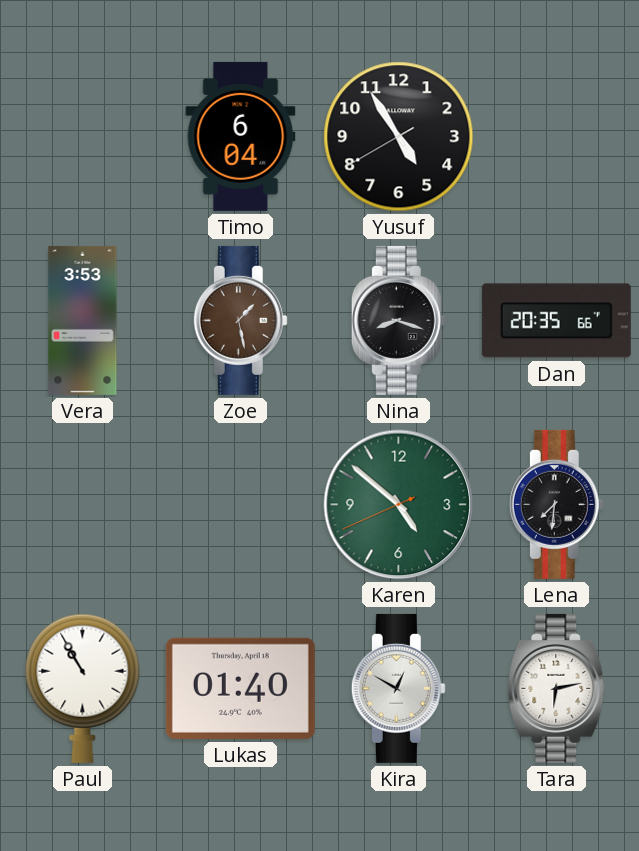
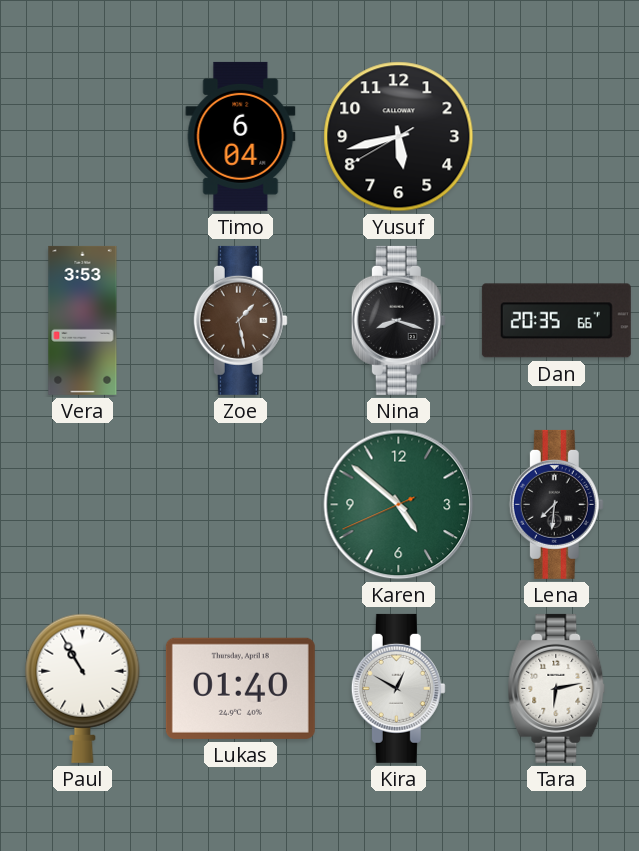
Yusuf: 4:54 -> 5:42 (399, 137)
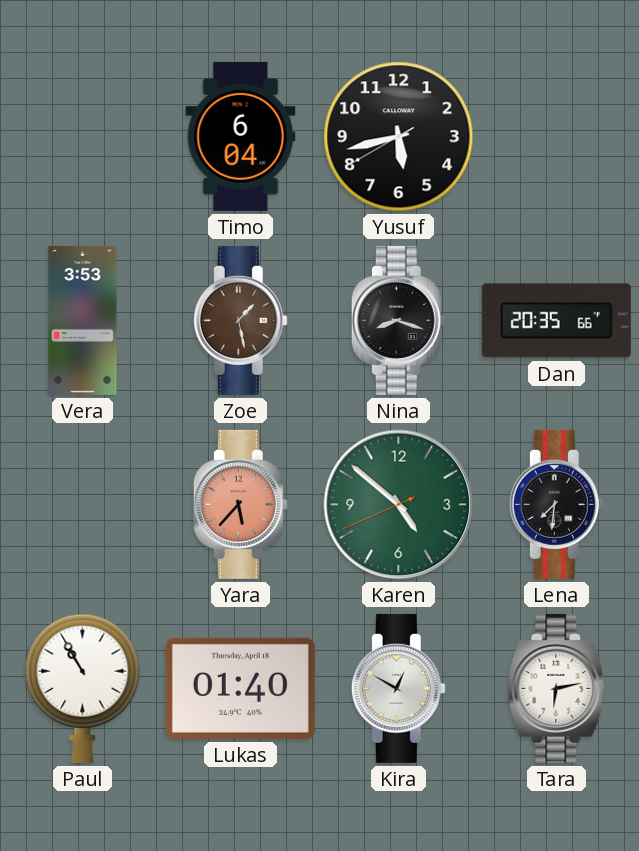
Yara: none -> 5:37 (240, 504)
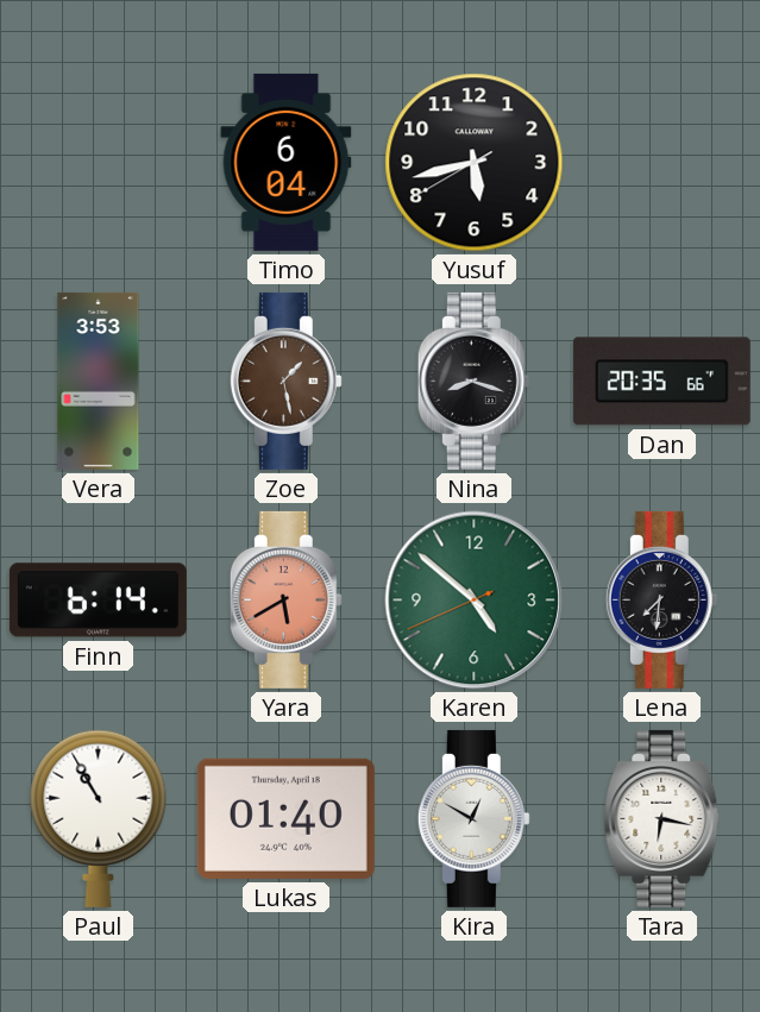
Finn: none -> 6:14 (98, 601)
Yara: 5:37 -> 5:40 (285, 599)
Tara: 6:13 -> 6:17 (662, 818)
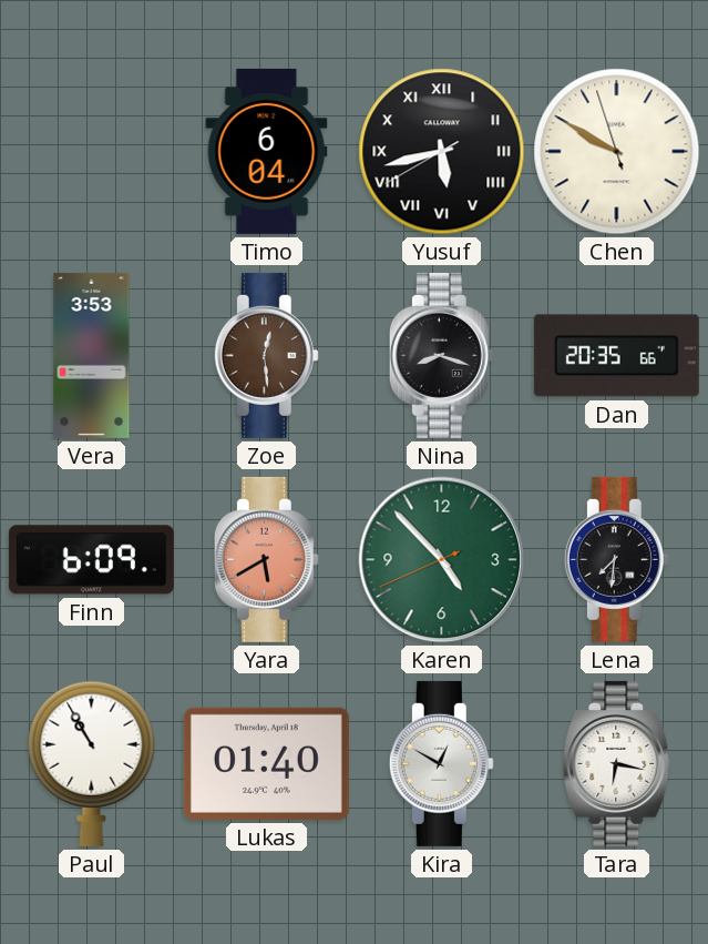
Yusuf numerals: Arabic -> Roman (442, 152)
Chen: none -> 9:49 (617, 152)
Zoe: 1:28 -> 12:29 (266, 355)
Finn: 6:14 -> 6:09 (91, 560)
Karen: 4:51 -> 4:52 (442, 560)
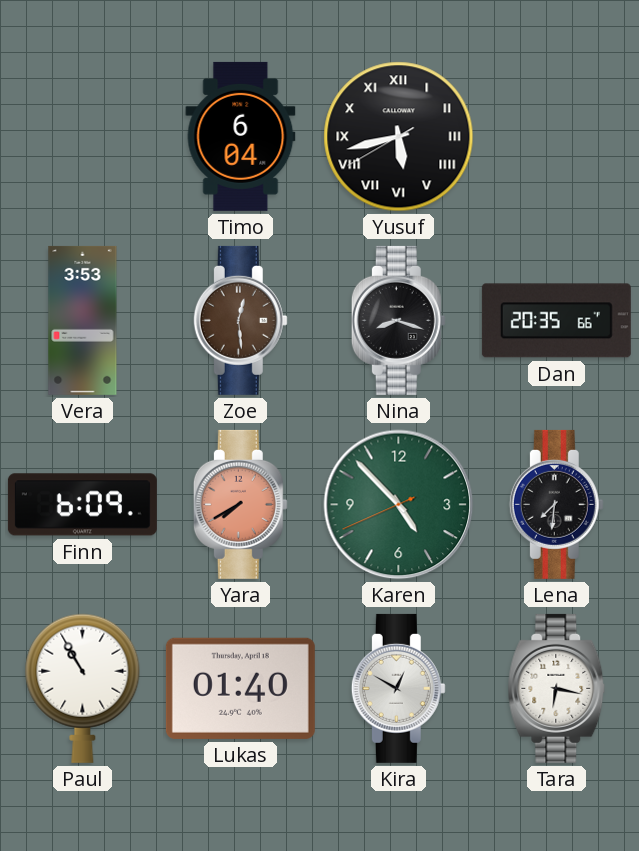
Chen: 9:49 -> none (617, 152)
Yara: 5:40 -> 7:40 (240, 504)
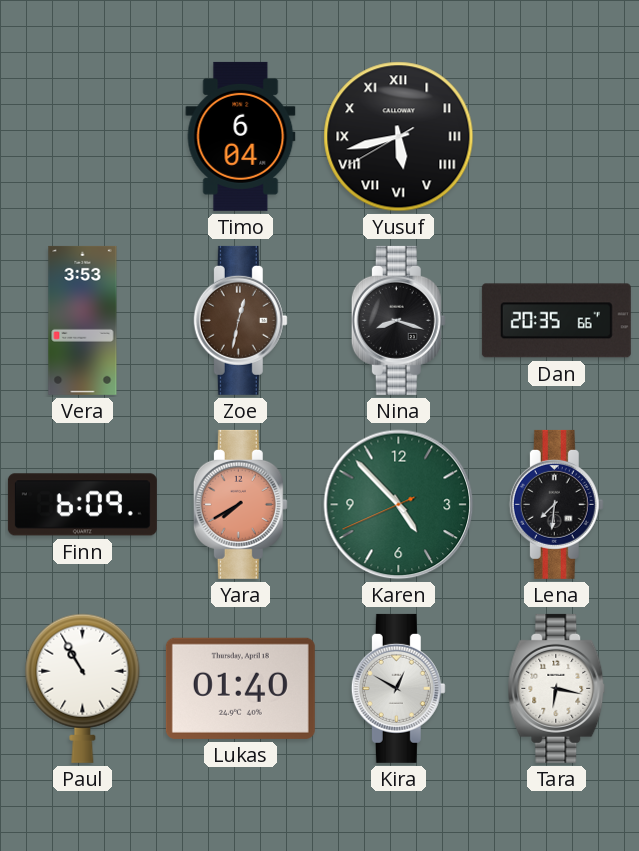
Zoe: 12:29 -> 12:32 (240, 320)
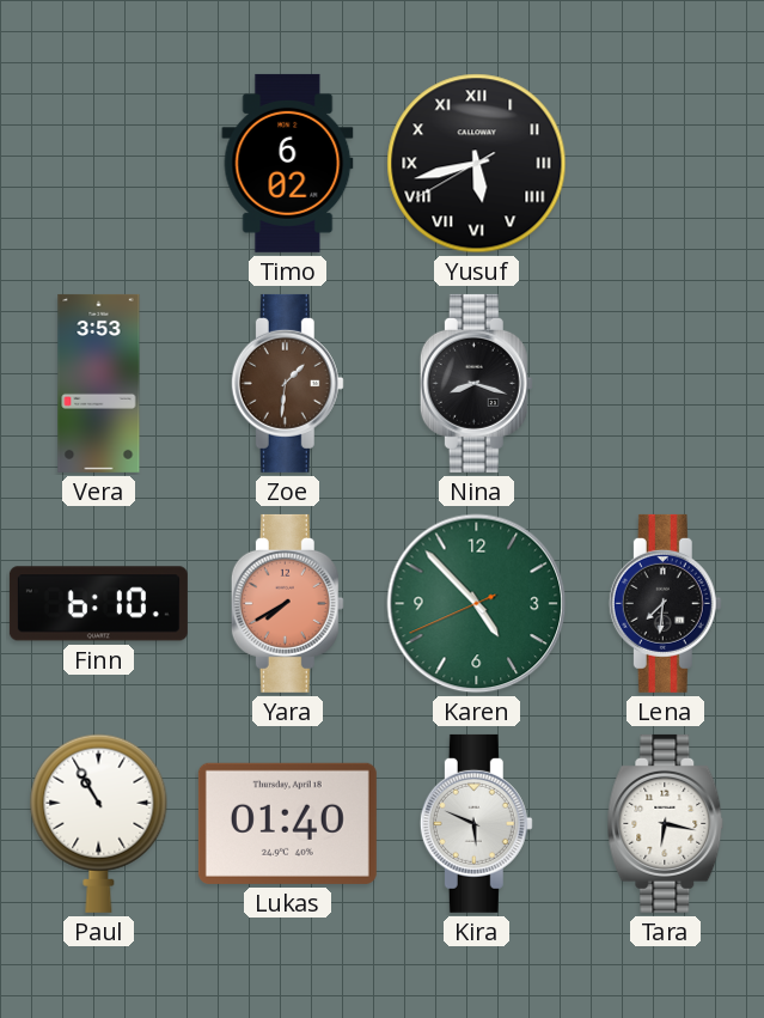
Timo: 6:04 -> 6:02 (288, 163)
Zoe: 12:32 -> 1:31 (287, 383)
Dan: 20:35 -> none (556, 321)
Finn: 6:09 -> 6:10 (98, 604)
Kira: 12:50 -> 5:49 (476, 823)
